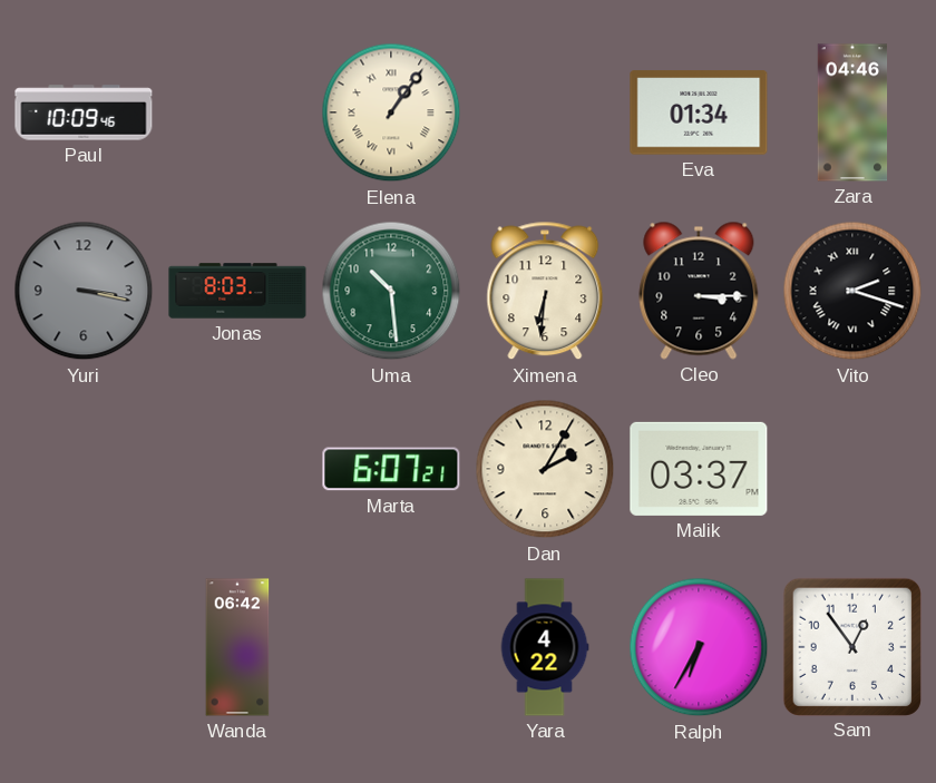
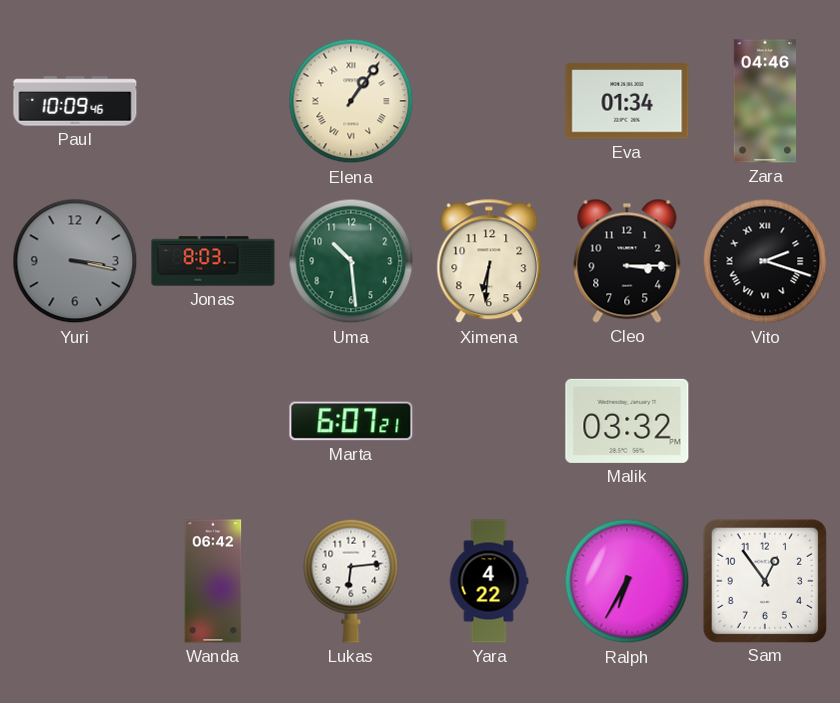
Dan: 2:05 -> none (545, 469)
Malik: 03:37 -> 03:32 (627, 421)
Lukas: none -> 6:14 (351, 581)
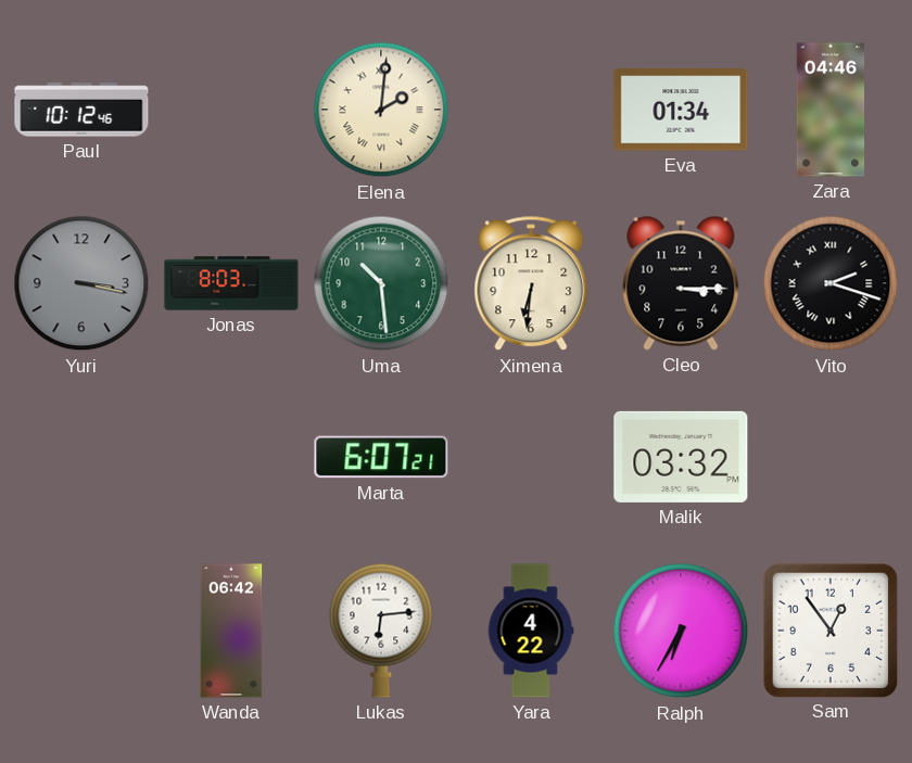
Paul: 10:09 -> 10:12 (81, 110)
Elena: 1:06 -> 2:01 (381, 110)
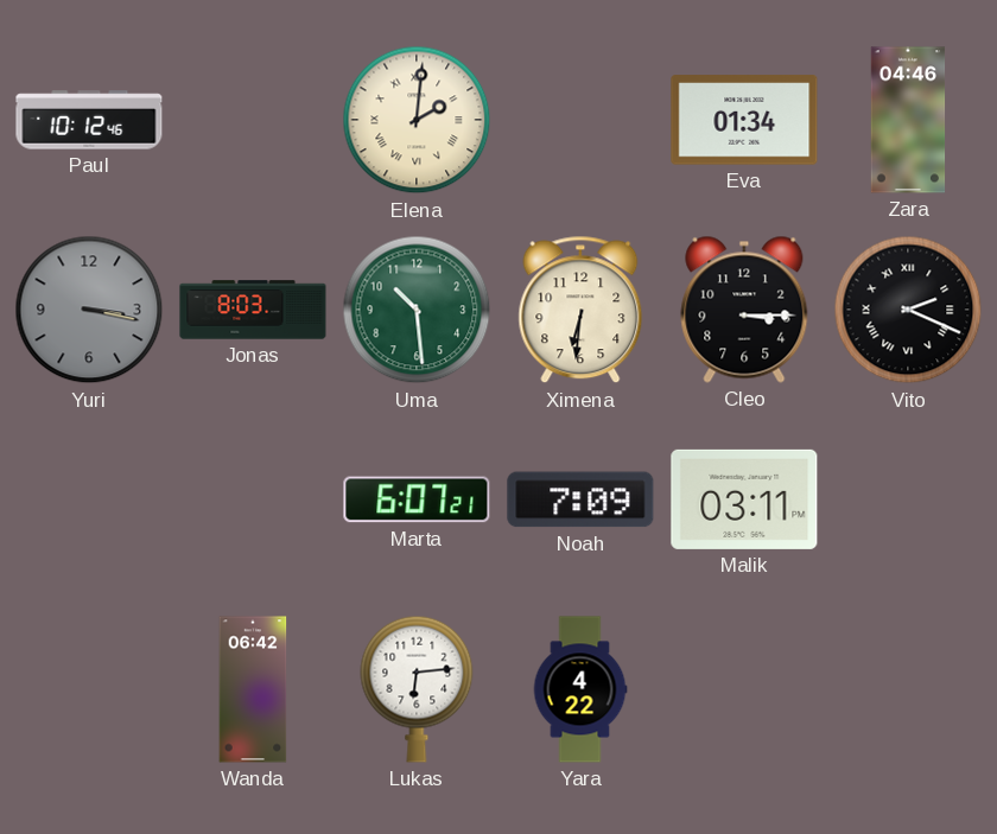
Vito: 2:18 -> 2:19 (908, 310)
Noah: none -> 7:09 (580, 499)
Malik: 03:32 -> 03:11 (744, 499)
Ralph: 6:35 -> none (681, 631)
Sam: 12:54 -> none (829, 630)
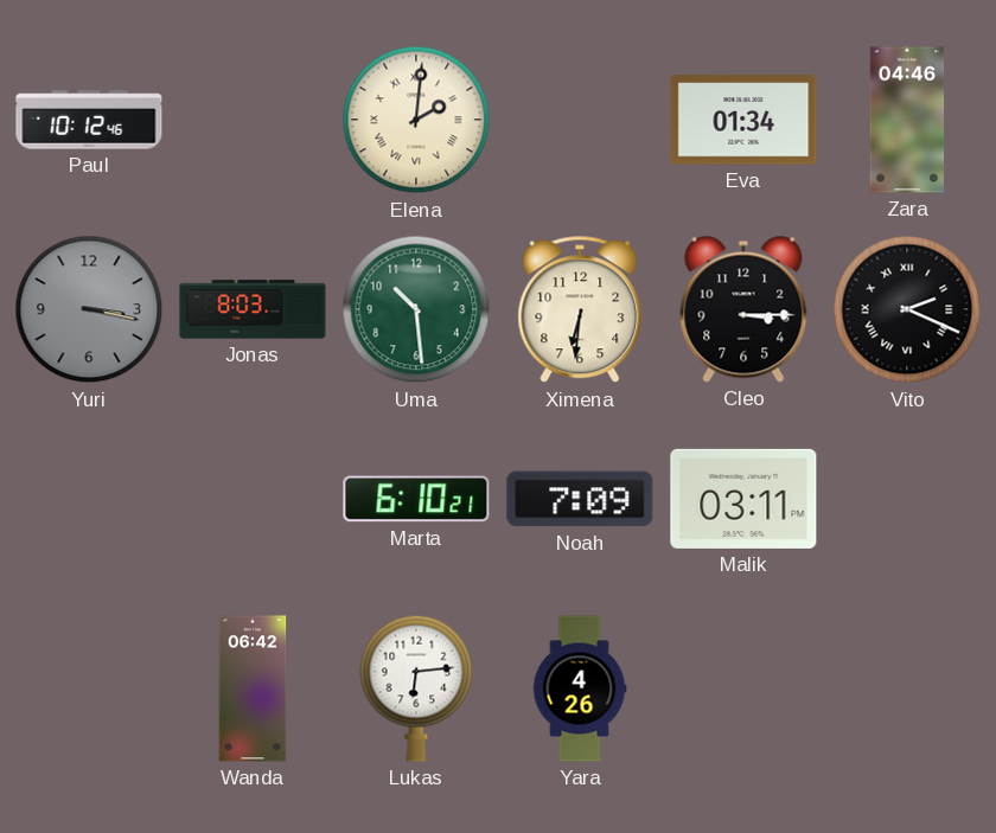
Marta: 6:07 -> 6:10 (416, 499)
Yara: 4:22 -> 4:26 (580, 688)
